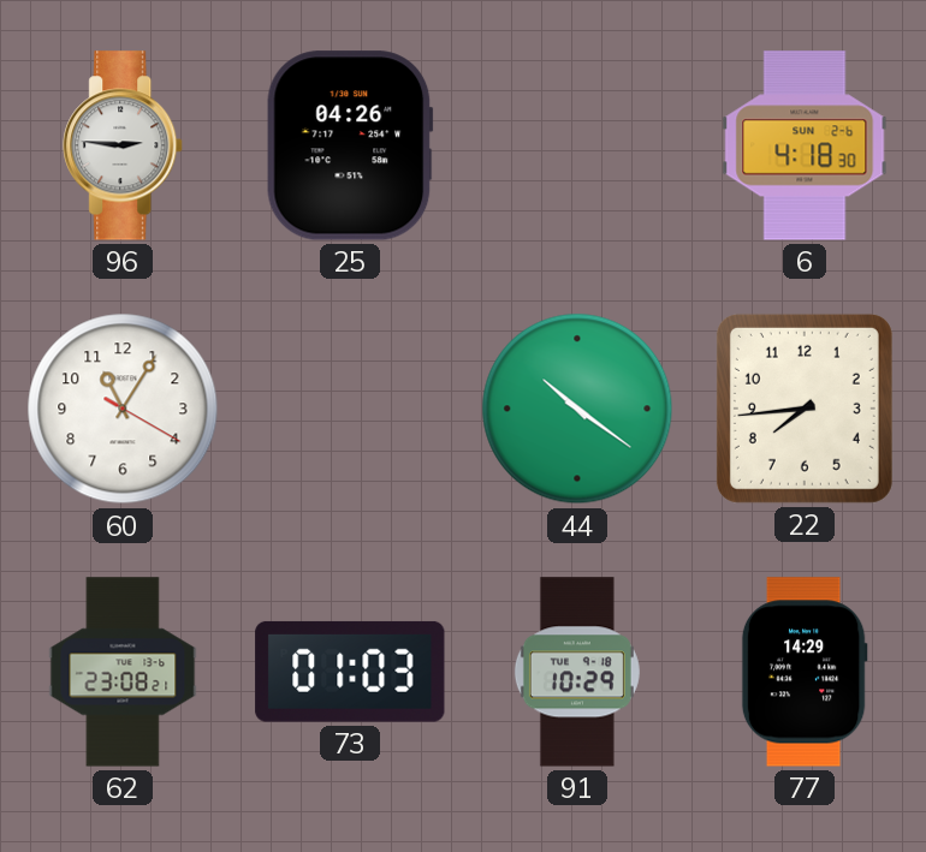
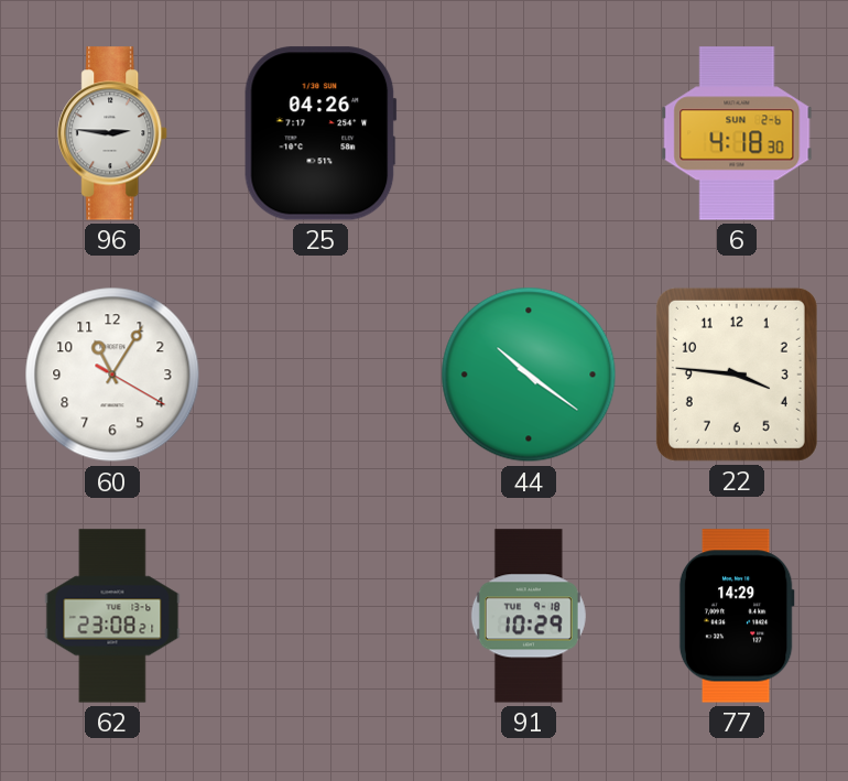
22: 7:44 -> 3:46 (737, 375)
73: 01:03 -> none (350, 672)
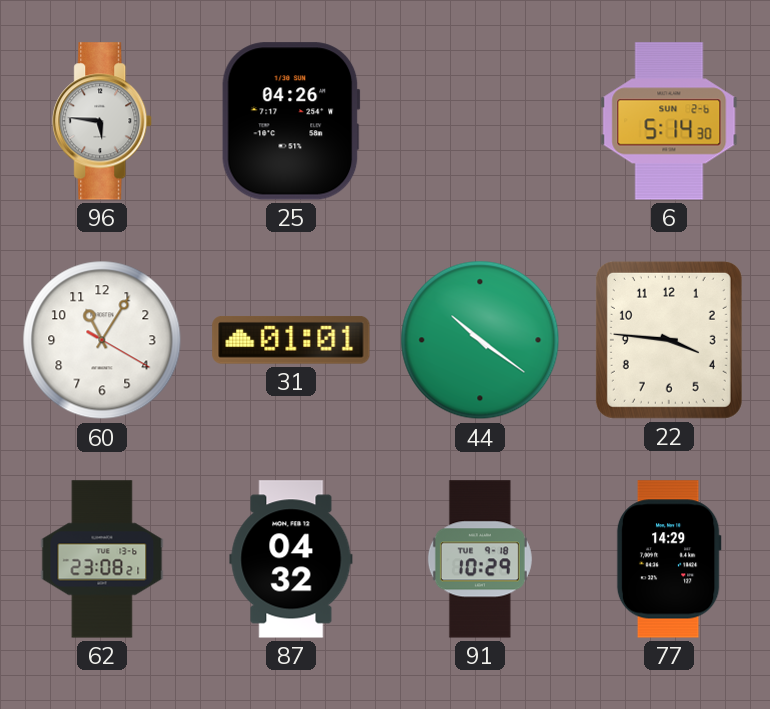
96: 2:46 -> 5:46 (103, 121)
6: 4:18 -> 5:14 (669, 121)
31: none -> 01:01 (291, 341)
87: none -> 04:32 (291, 559)
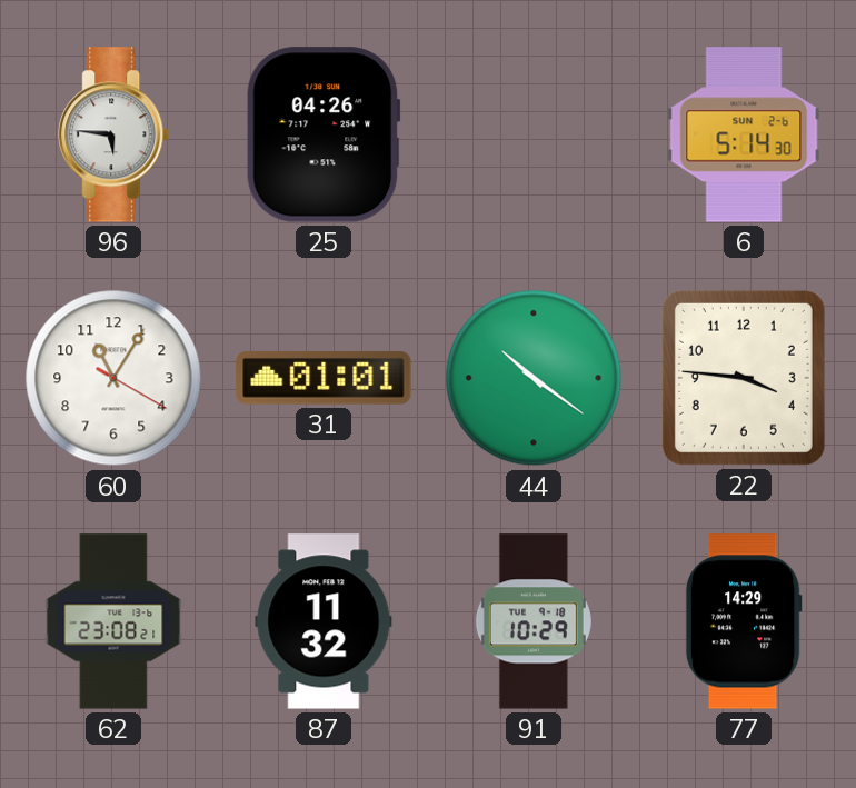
87: 04:32 -> 11:32 (324, 621)
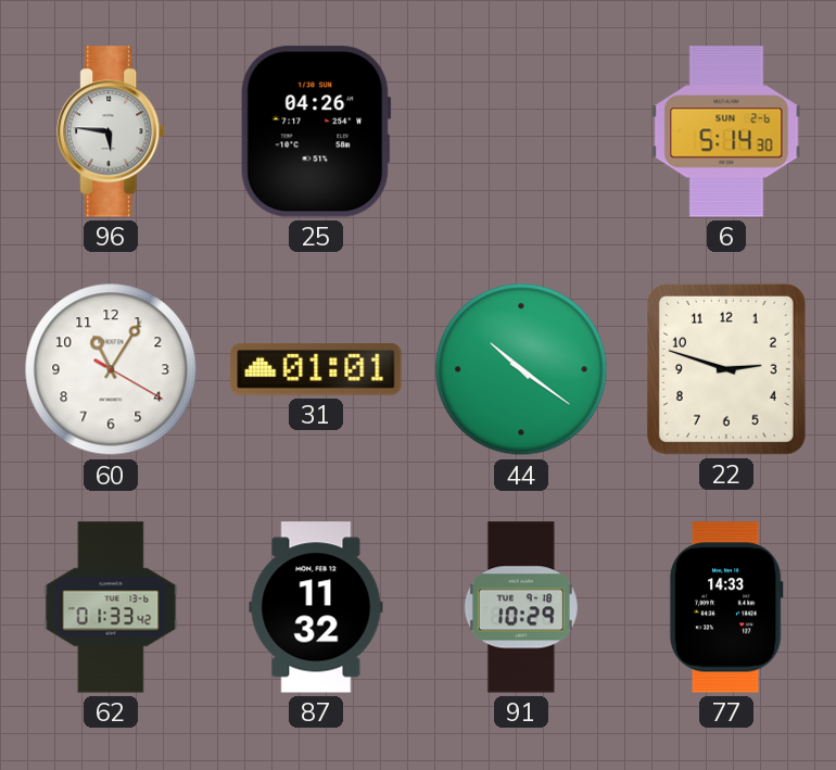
22: 3:46 -> 2:48 (726, 369)
62: 23:08 -> 01:33 (111, 607)
77: 14:29 -> 14:33 (726, 607)
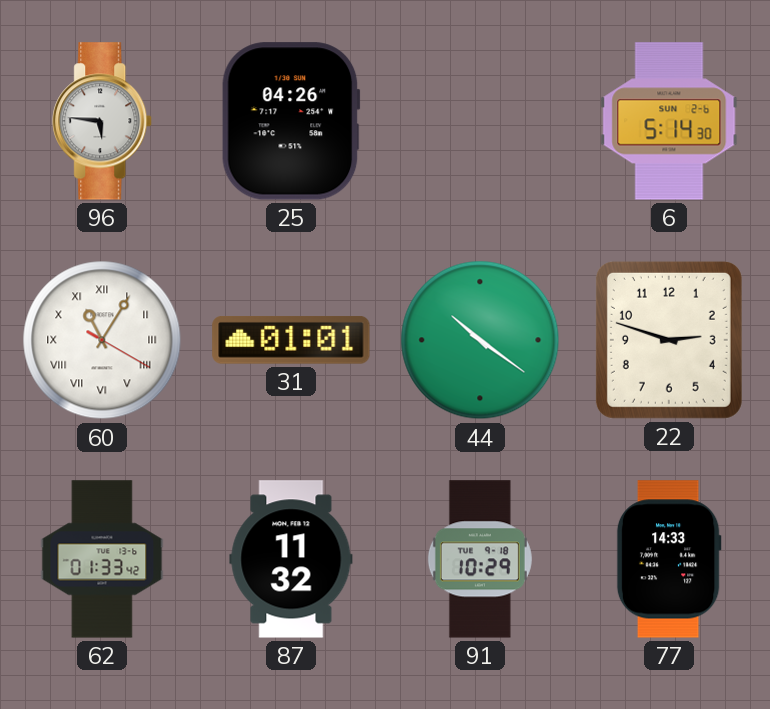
60 numerals: Arabic -> Roman (102, 340)
